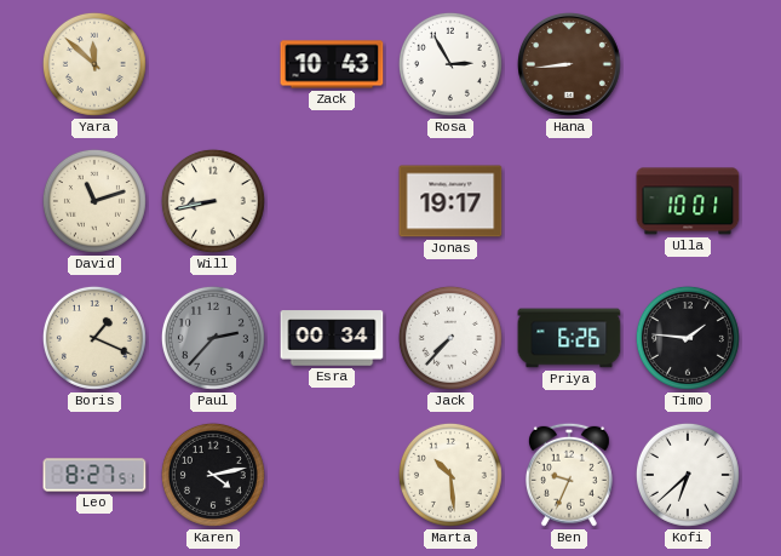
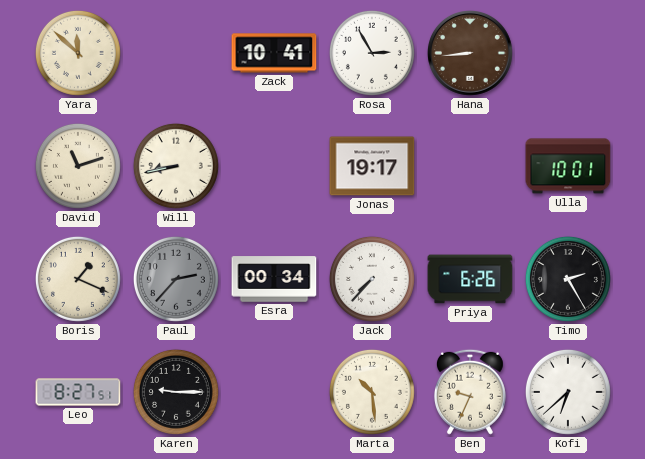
Zack: 10:43 -> 10:41 (274, 53)
Timo: 1:46 -> 2:25 (568, 279)
Karen: 4:13 -> 9:15 (176, 392)
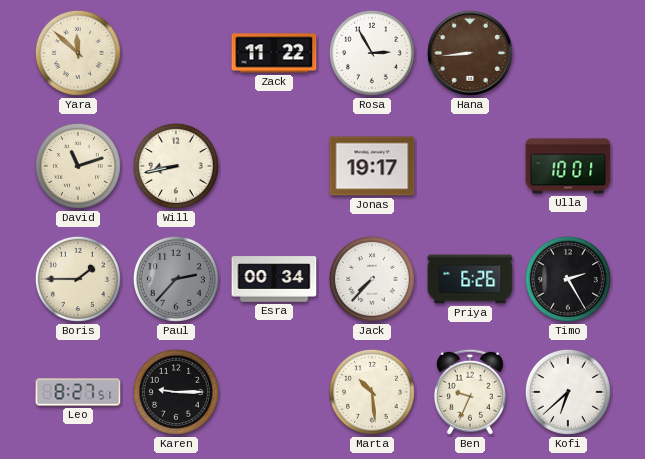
Zack: 10:41 -> 11:22 (274, 53)
Boris: 1:19 -> 1:45 (78, 279)
